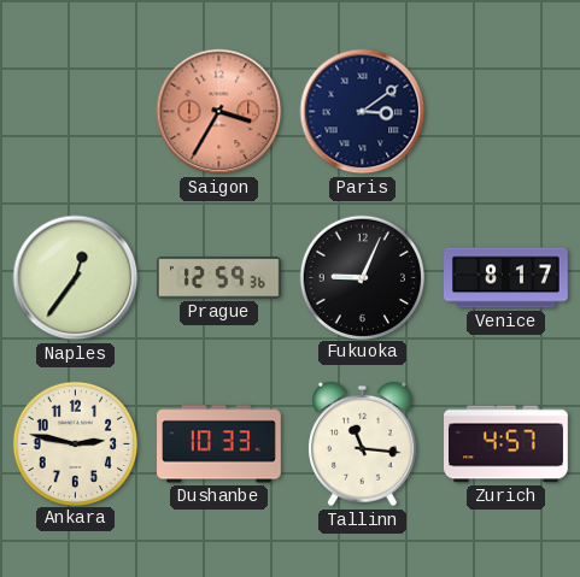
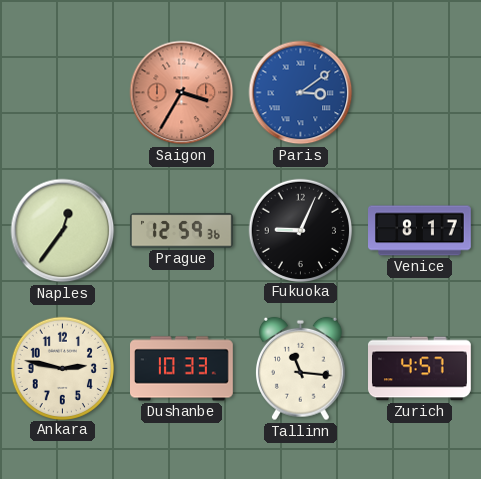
Paris dial: navy -> blue (301, 93)
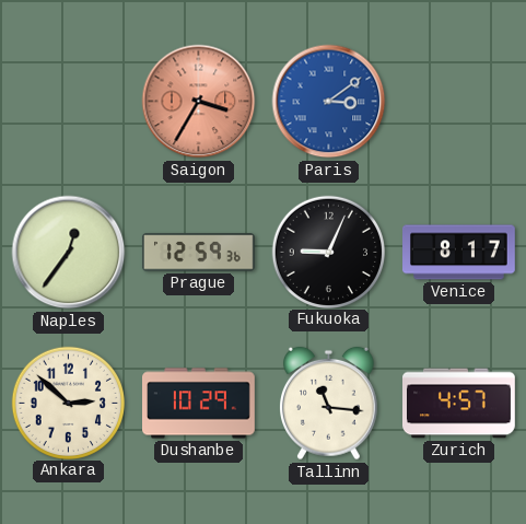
Ankara: 2:47 -> 2:52 (68, 403)
Dushanbe: 10:33 -> 10:29 (199, 404)
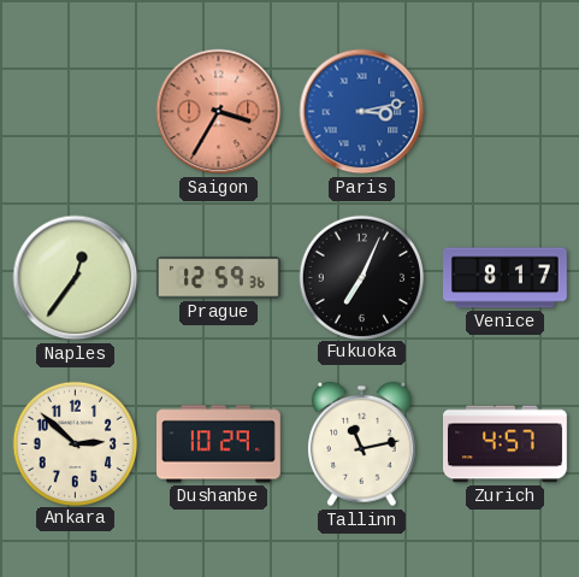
Paris: 3:09 -> 3:13 (362, 112)
Fukuoka: 9:04 -> 7:04 (361, 277)
Tallinn: 11:16 -> 11:13 (362, 444)
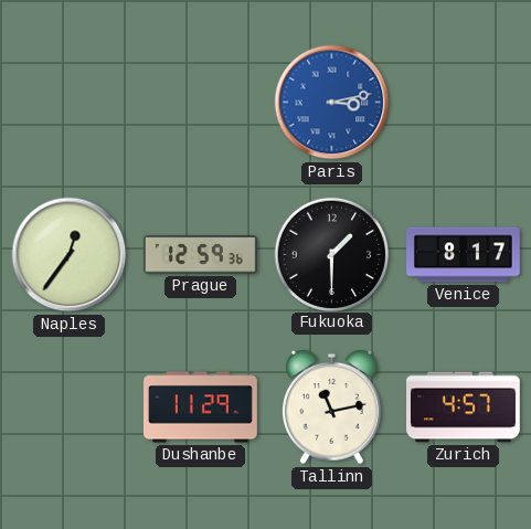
Saigon: 3:35 -> none (219, 112)
Fukuoka: 7:04 -> 1:30 (331, 254)
Ankara: 2:52 -> none (75, 443)
Dushanbe: 10:29 -> 11:29 (201, 408)
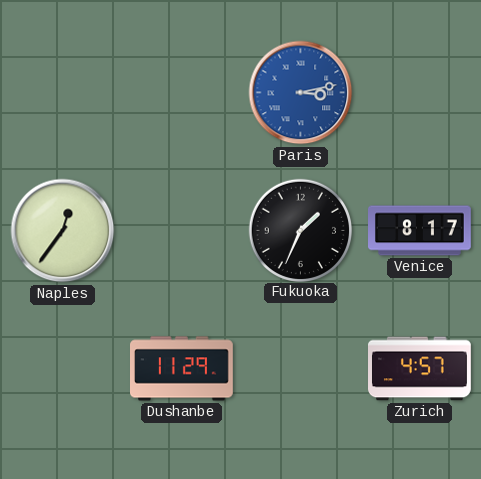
Prague: 12:59 -> none (200, 255)
Fukuoka: 1:30 -> 1:34 (300, 230)
Tallinn: 11:13 -> none (332, 408)
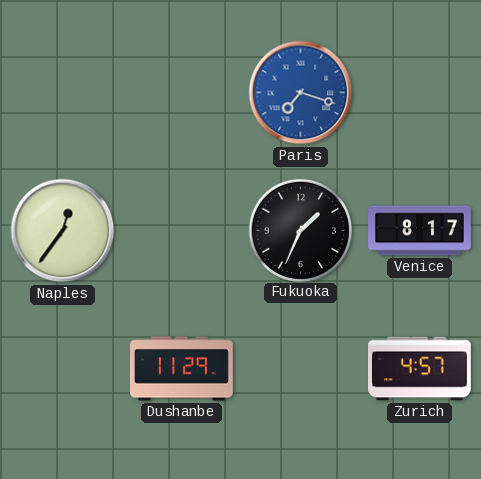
Paris: 3:13 -> 7:18 (301, 93)
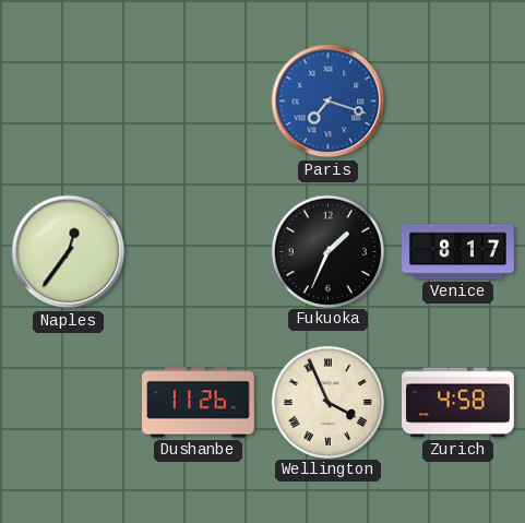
Dushanbe: 11:29 -> 11:26 (199, 403)
Wellington: none -> 3:56 (327, 402)
Zurich: 4:57 -> 4:58 (458, 403)
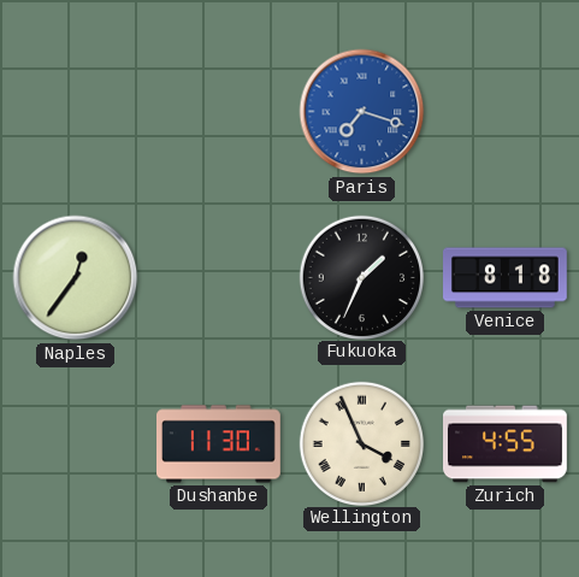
Venice: 8:17 -> 8:18 (506, 278)
Dushanbe: 11:26 -> 11:30 (219, 444)
Zurich: 4:58 -> 4:55 (506, 444)
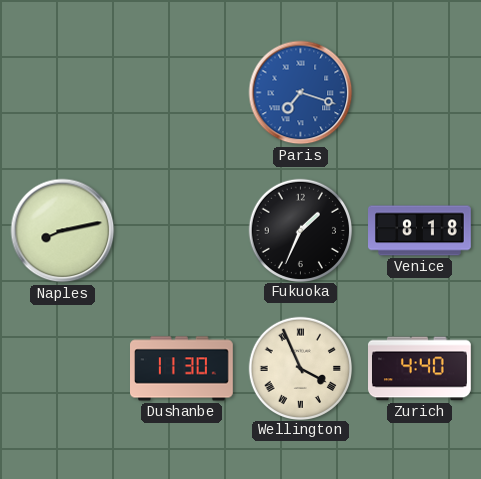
Naples: 12:36 -> 8:13 (63, 231)
Zurich: 4:55 -> 4:40 (420, 369)
